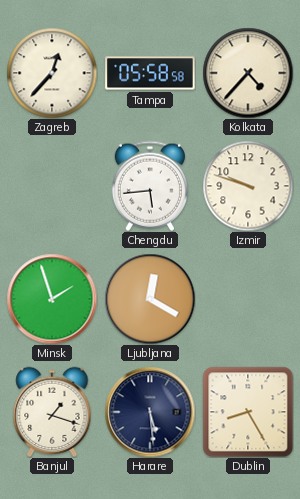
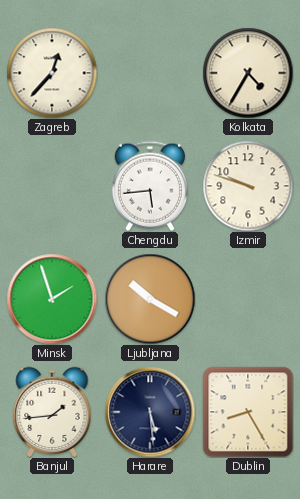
Tampa: 05:58 -> none (150, 73)
Kolkata: 4:37 -> 4:35 (248, 73)
Ljubljana: 12:20 -> 10:20 (150, 299)
Banjul: 1:18 -> 1:44 (52, 411)
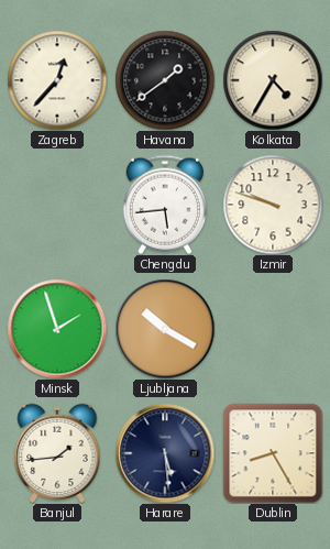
Havana: none -> 1:39 (165, 80)
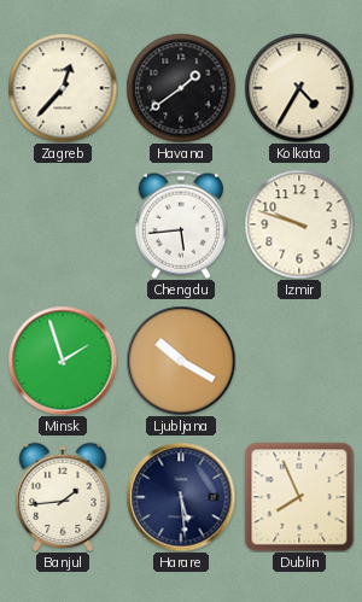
Dublin: 8:25 -> 7:56 (299, 497)
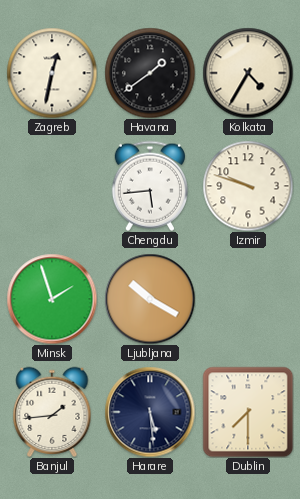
Zagreb: 12:37 -> 12:32 (52, 73)
Dublin: 7:56 -> 7:30 (248, 412)
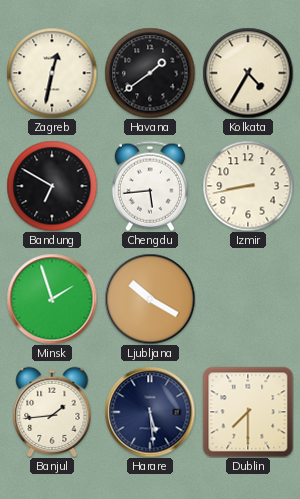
Bandung: none -> 6:50 (52, 186)
Izmir: 9:48 -> 8:43 (248, 186)
